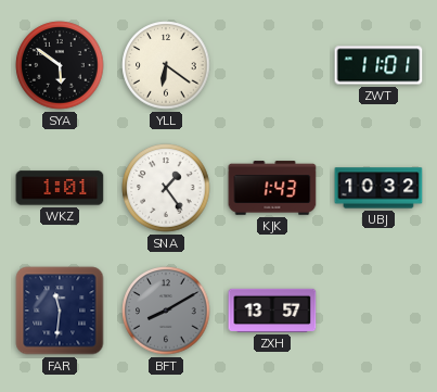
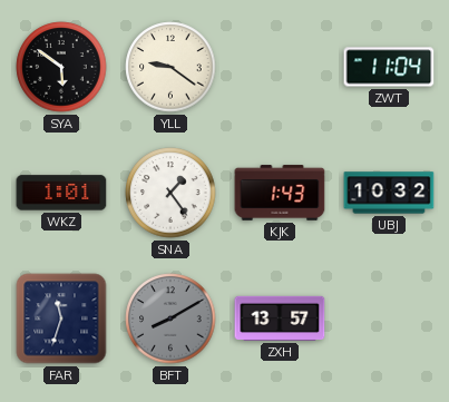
YLL: 6:21 -> 9:21 (170, 67)
ZWT: 11:01 -> 11:04 (389, 67)
FAR: 11:31 -> 11:33 (61, 318)
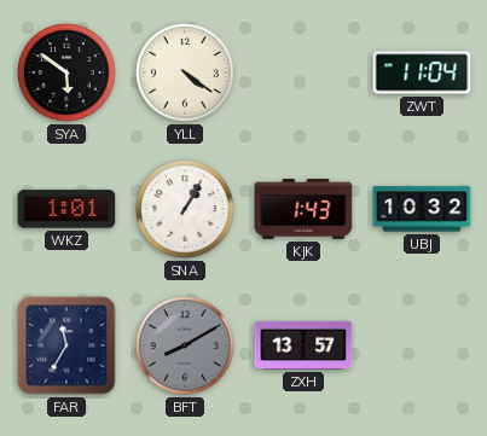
YLL: 9:21 -> 4:21 (185, 72)
SNA: 1:24 -> 1:05 (185, 209)
FAR: 11:33 -> 11:35 (66, 345)
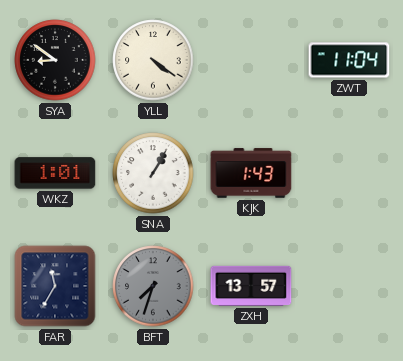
SYA: 5:51 -> 8:51 (55, 60)
UBJ: 10:32 -> none (422, 209)
BFT: 8:10 -> 7:33 (153, 286)
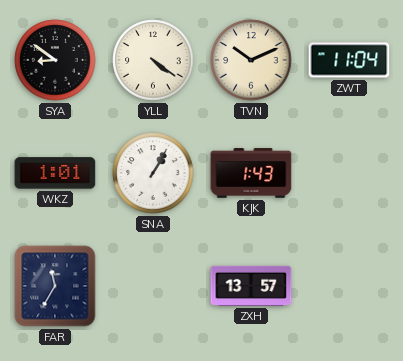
TVN: none -> 10:11 (251, 60)
BFT: 7:33 -> none (153, 286)
